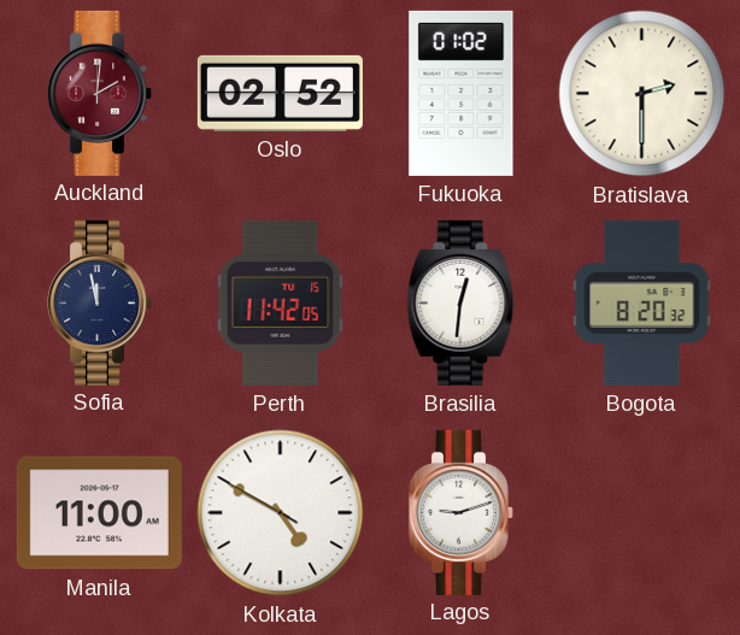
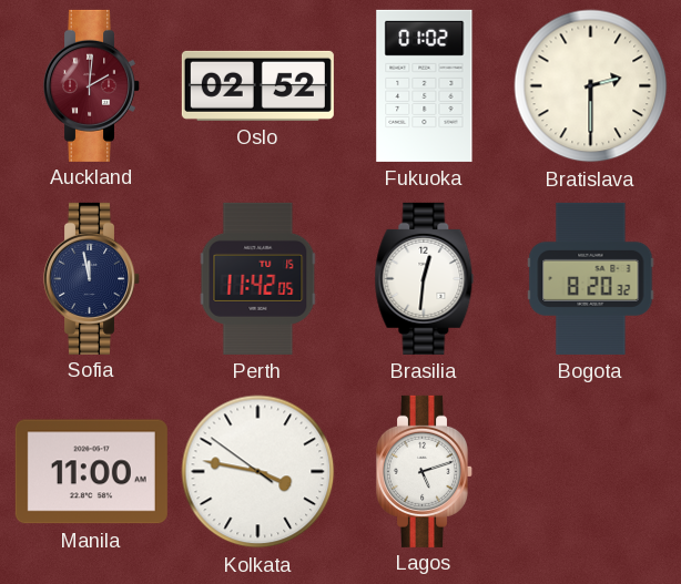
Kolkata: 4:49 -> 3:46 (258, 472)
Lagos: 9:12 -> 5:12 (424, 471)
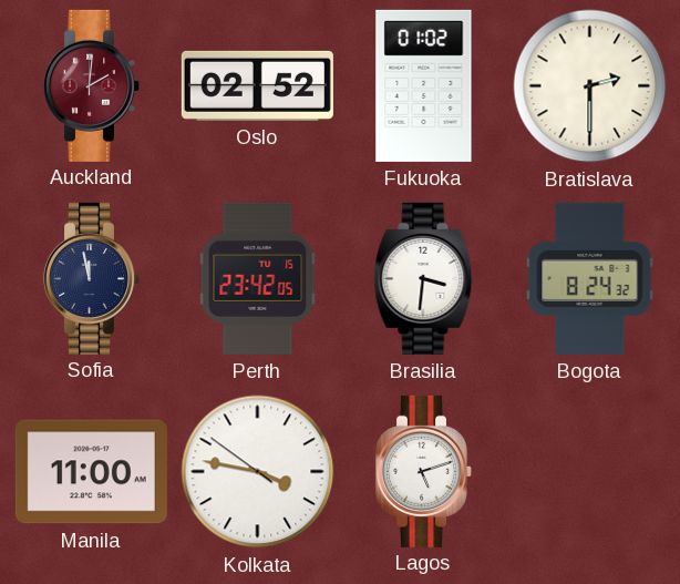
Perth: 11:42 -> 23:42 (258, 278)
Brasilia: 12:31 -> 3:31 (424, 278)
Bogota: 8:20 -> 8:24 (590, 278)
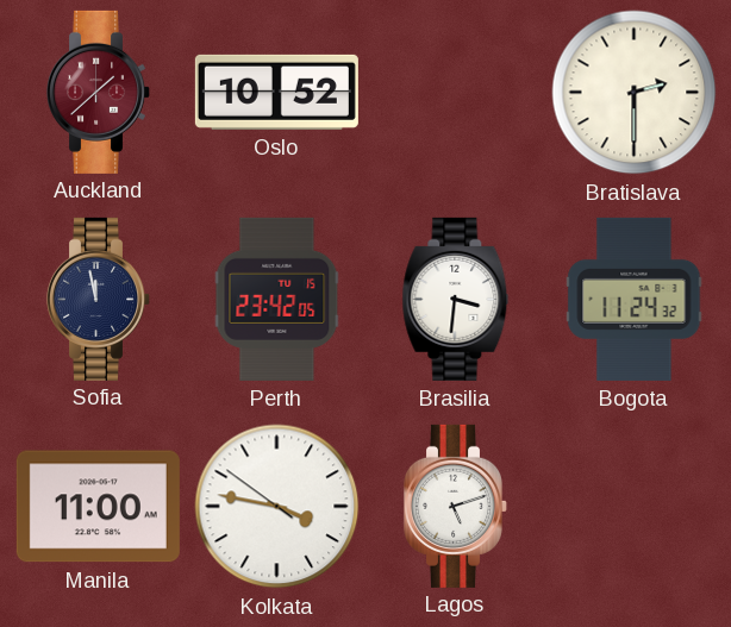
Auckland: 2:01 -> 1:38 (98, 92)
Oslo: 02:52 -> 10:52 (276, 92)
Fukuoka: 01:02 -> none (424, 85)
Bogota: 8:24 -> 11:24 (635, 299)
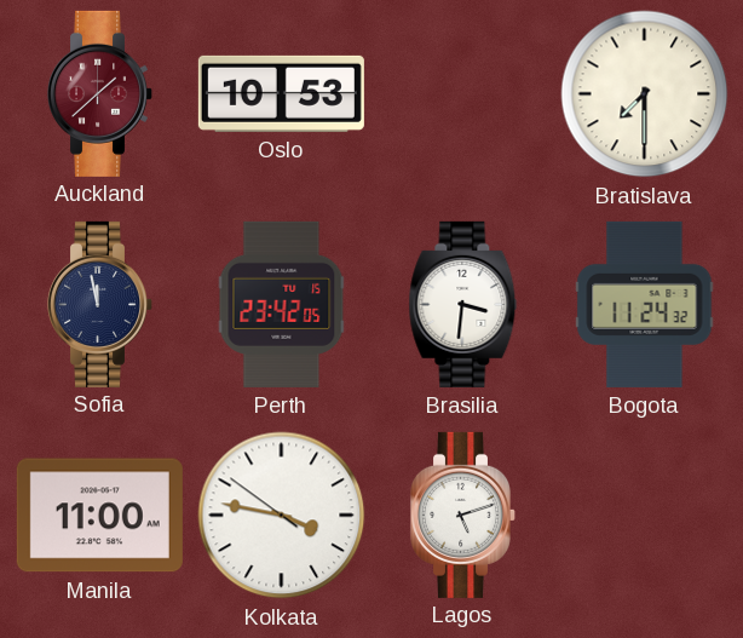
Oslo: 10:52 -> 10:53 (281, 93)
Bratislava: 2:30 -> 7:30 (645, 94)
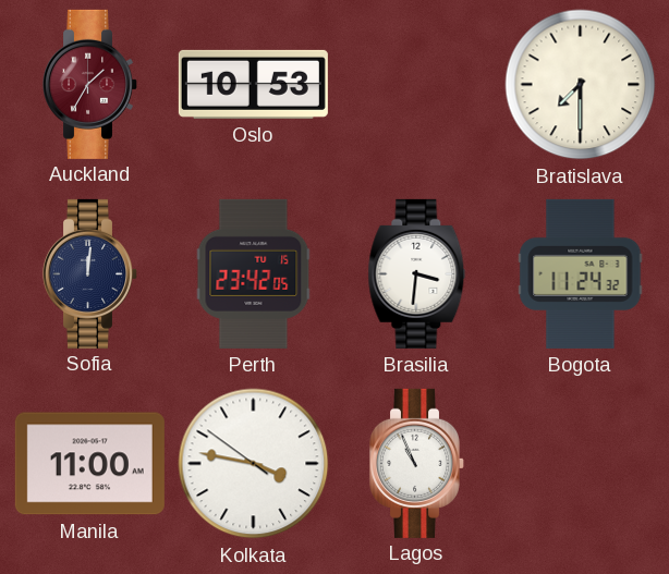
Auckland: 1:38 -> 1:35 (89, 84)
Sofia: 11:58 -> 12:01 (89, 273)
Lagos: 5:12 -> 10:56 (416, 463)
